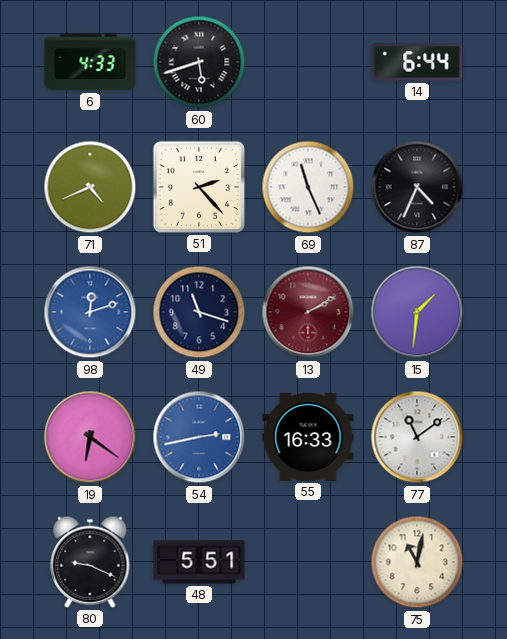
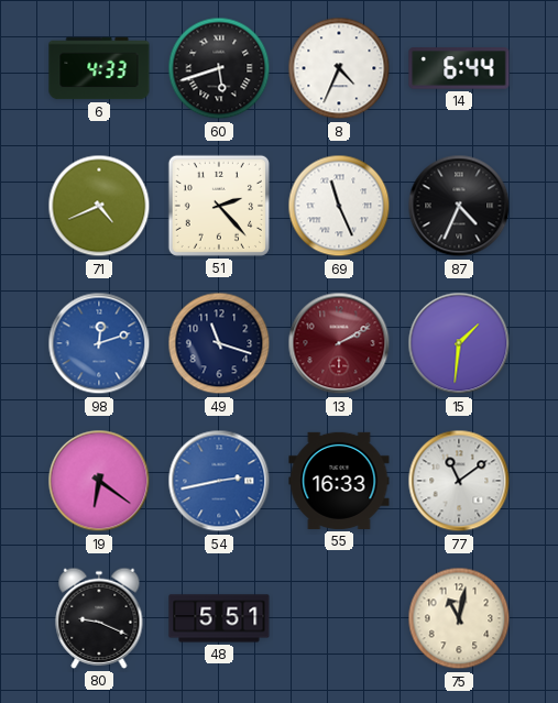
8: none -> 4:34 (339, 68)
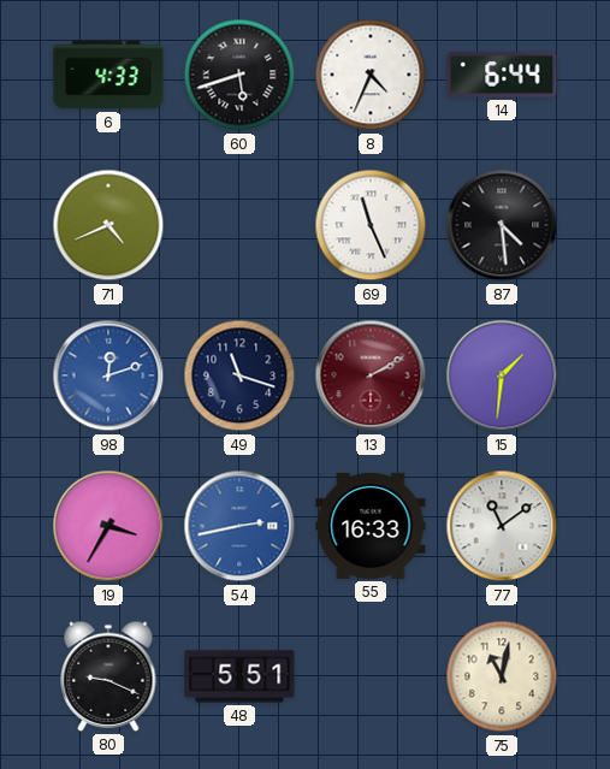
51: 2:23 -> none (219, 206)
87: 4:34 -> 4:29 (502, 225)
19: 6:21 -> 3:35 (108, 526)
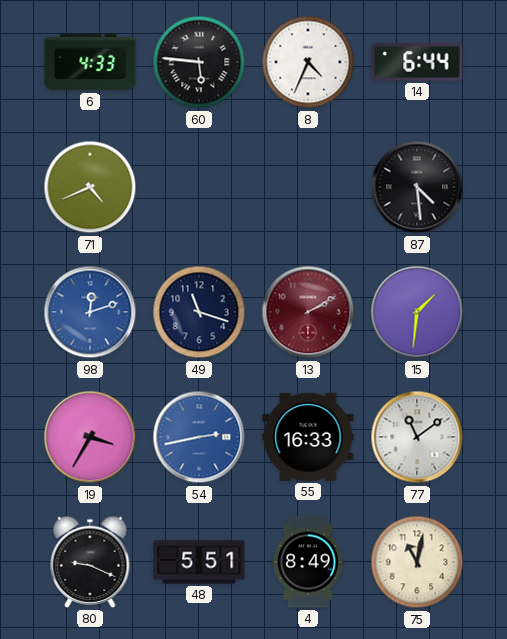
60: 5:42 -> 5:46 (199, 62)
69: 11:26 -> none (371, 225)
4: none -> 8:49 (308, 562)
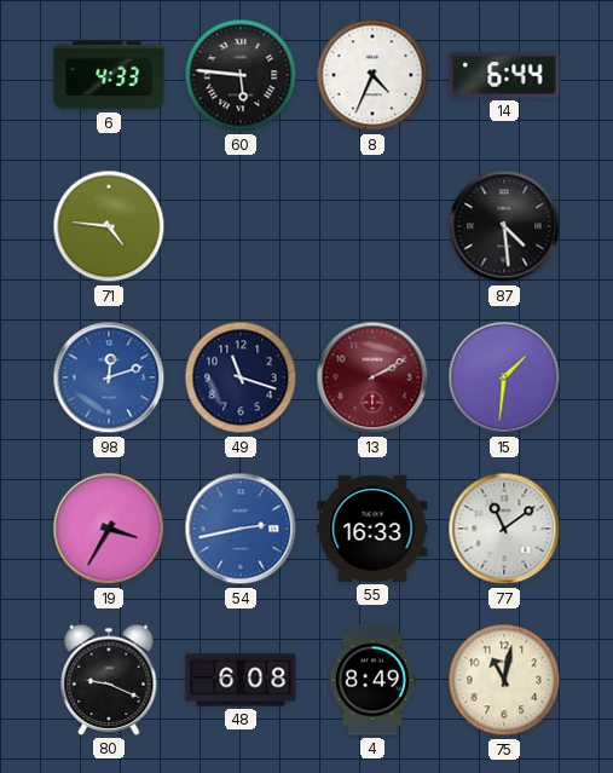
71: 4:41 -> 4:46 (109, 226)
48: 5:51 -> 6:08 (241, 680)
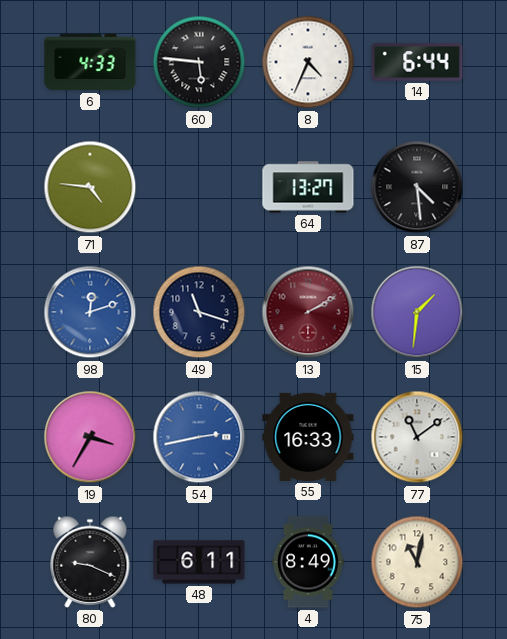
64: none -> 13:27 (308, 187)
48: 6:08 -> 6:11 (199, 562)
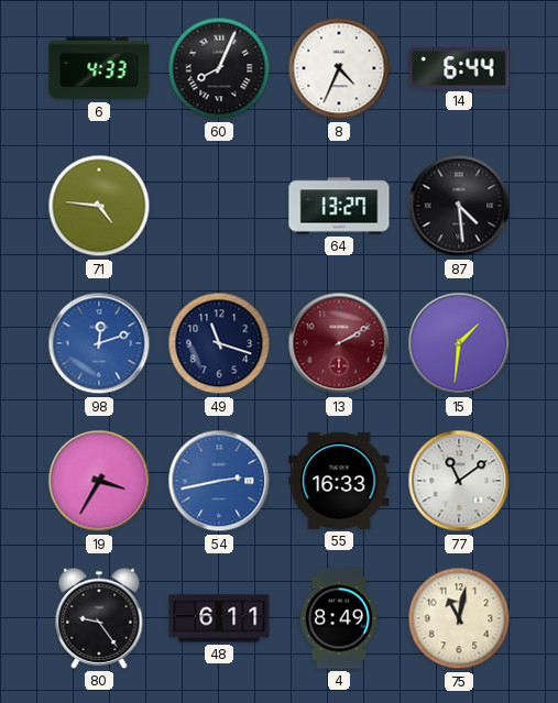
60: 5:46 -> 8:04 (219, 68)
80: 9:19 -> 9:24 (99, 618)
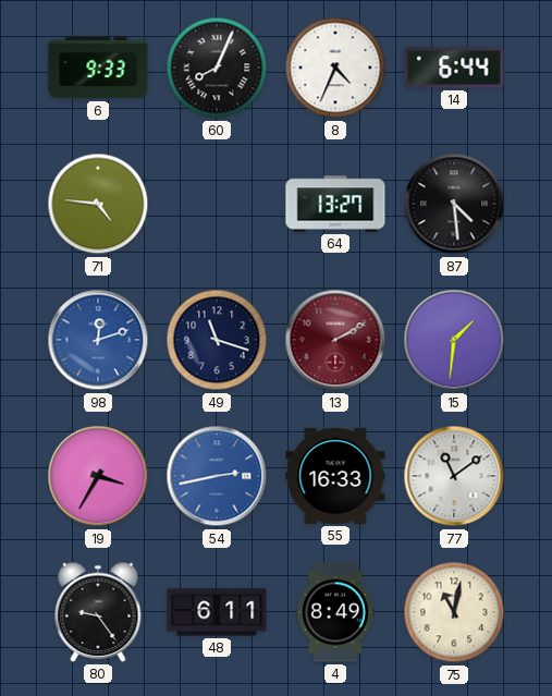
6: 4:33 -> 9:33 (98, 68)
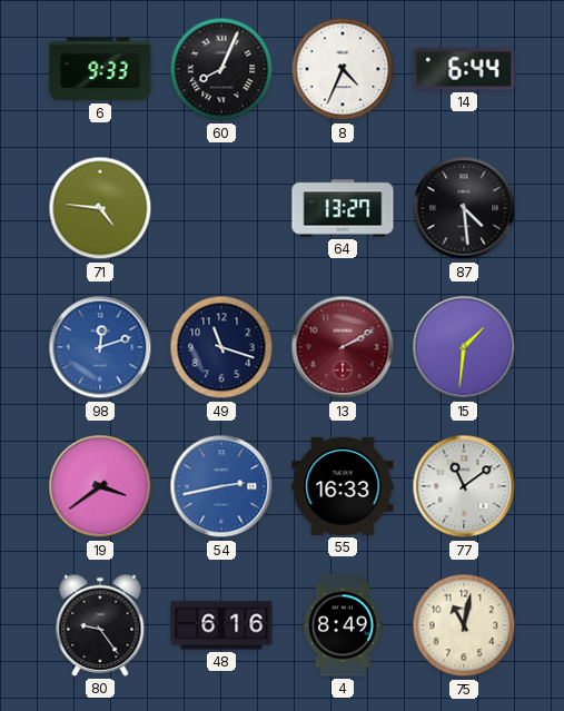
19: 3:35 -> 3:39 (100, 486)
48: 6:11 -> 6:16 (221, 625)
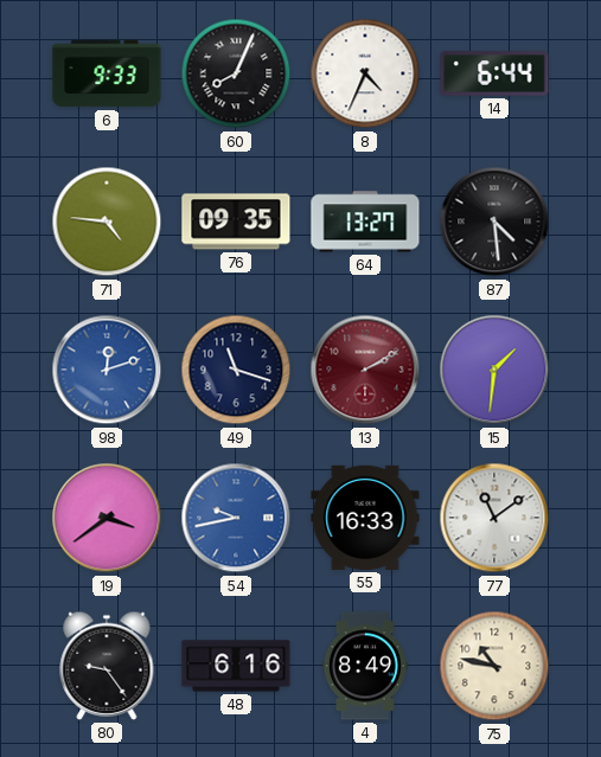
76: none -> 09:35 (236, 222)
54: 2:43 -> 9:43 (236, 518)
75: 11:02 -> 10:47 (494, 666)
